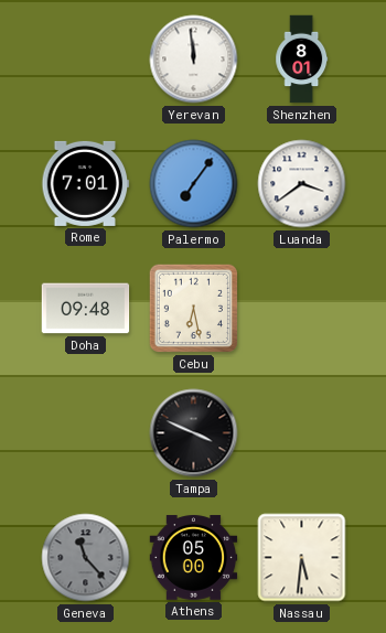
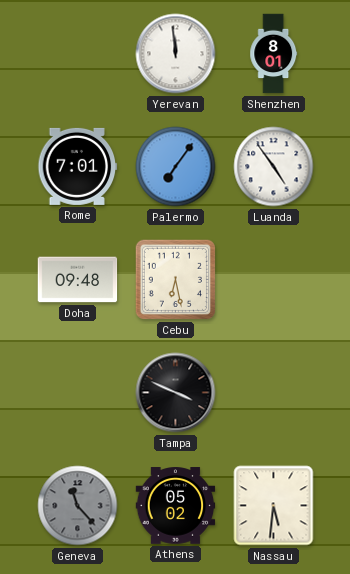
Luanda: 3:39 -> 4:54 (274, 167)
Athens: 05:00 -> 05:02 (176, 506)
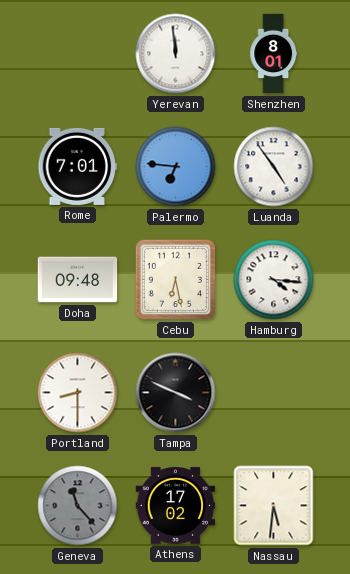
Palermo: 7:06 -> 6:46 (176, 167)
Hamburg: none -> 4:16 (274, 280)
Portland: none -> 8:30 (78, 393)
Athens: 05:02 -> 17:02 (176, 506)
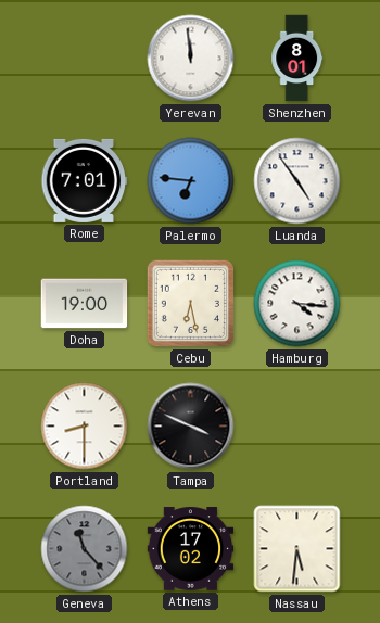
Doha: 09:48 -> 19:00 (85, 304)
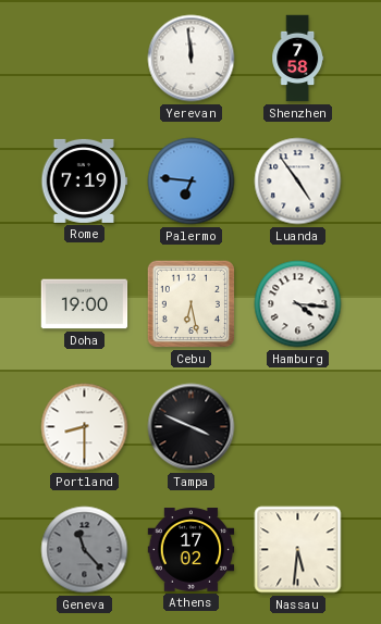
Shenzhen: 8:01 -> 7:58 (298, 59)
Rome: 7:01 -> 7:19 (85, 180)
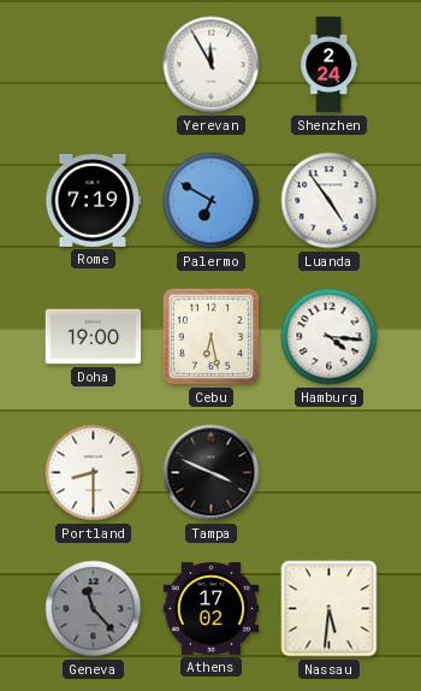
Yerevan: 11:59 -> 11:55 (212, 65)
Shenzhen: 7:58 -> 2:24 (330, 65)
Palermo: 6:46 -> 6:50 (212, 201)
